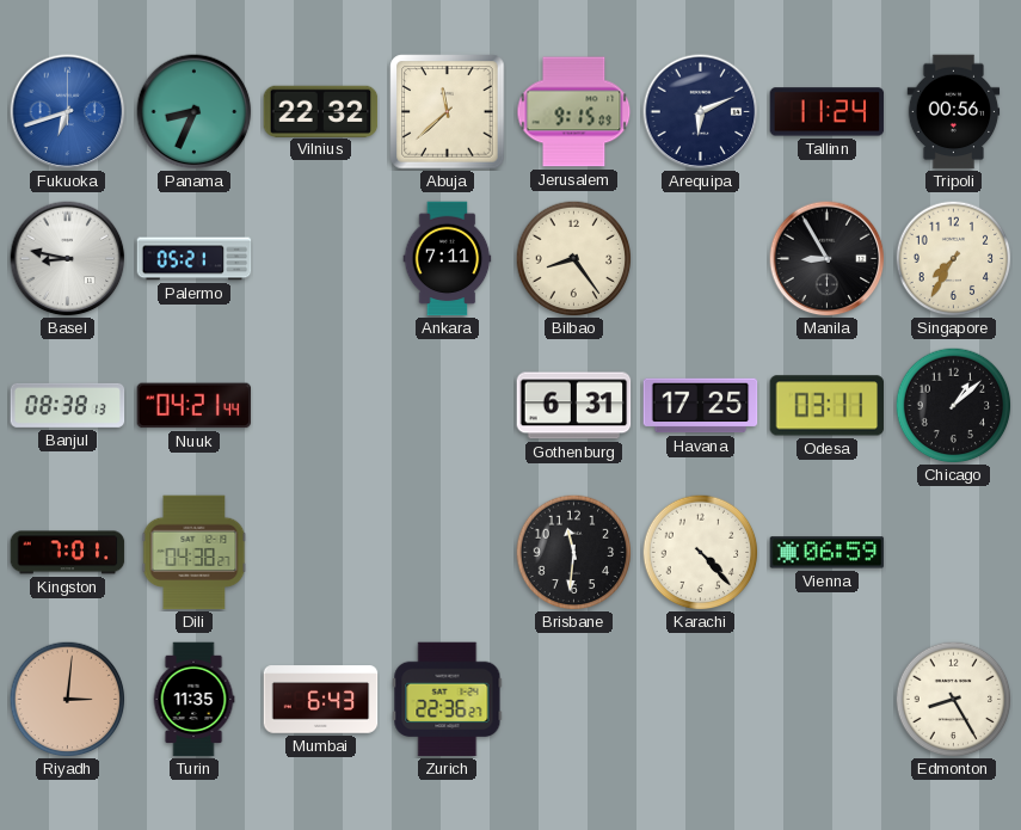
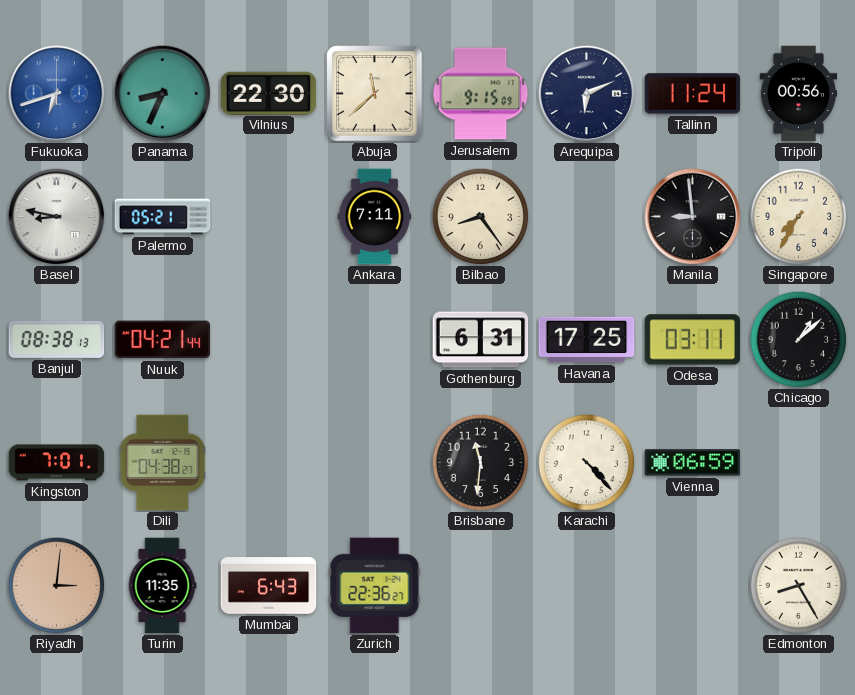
Vilnius: 22:32 -> 22:30 (269, 93)
Manila: 8:55 -> 8:59 (693, 217)
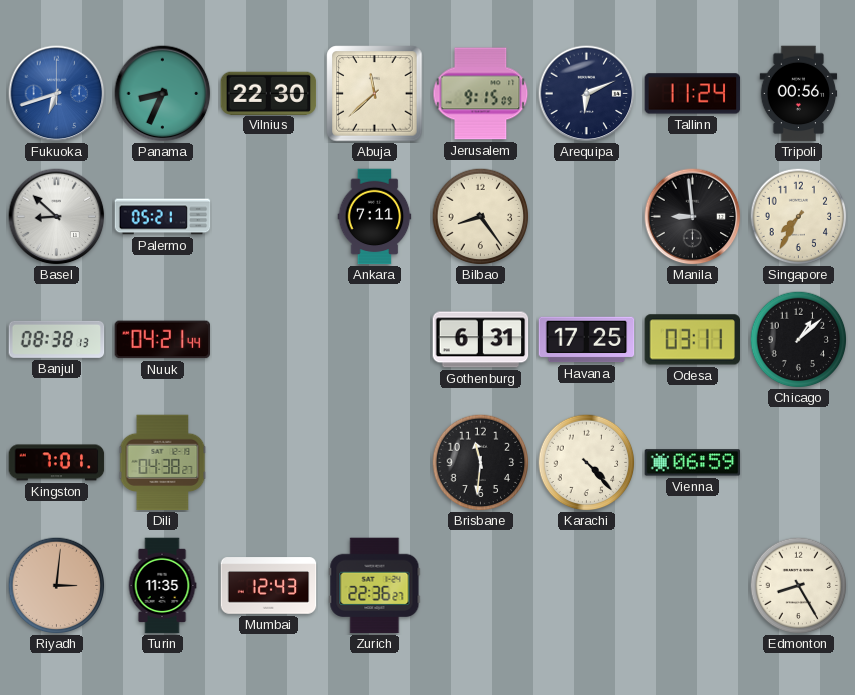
Basel: 8:47 -> 8:52 (57, 217)
Mumbai: 6:43 -> 12:43 (269, 586)
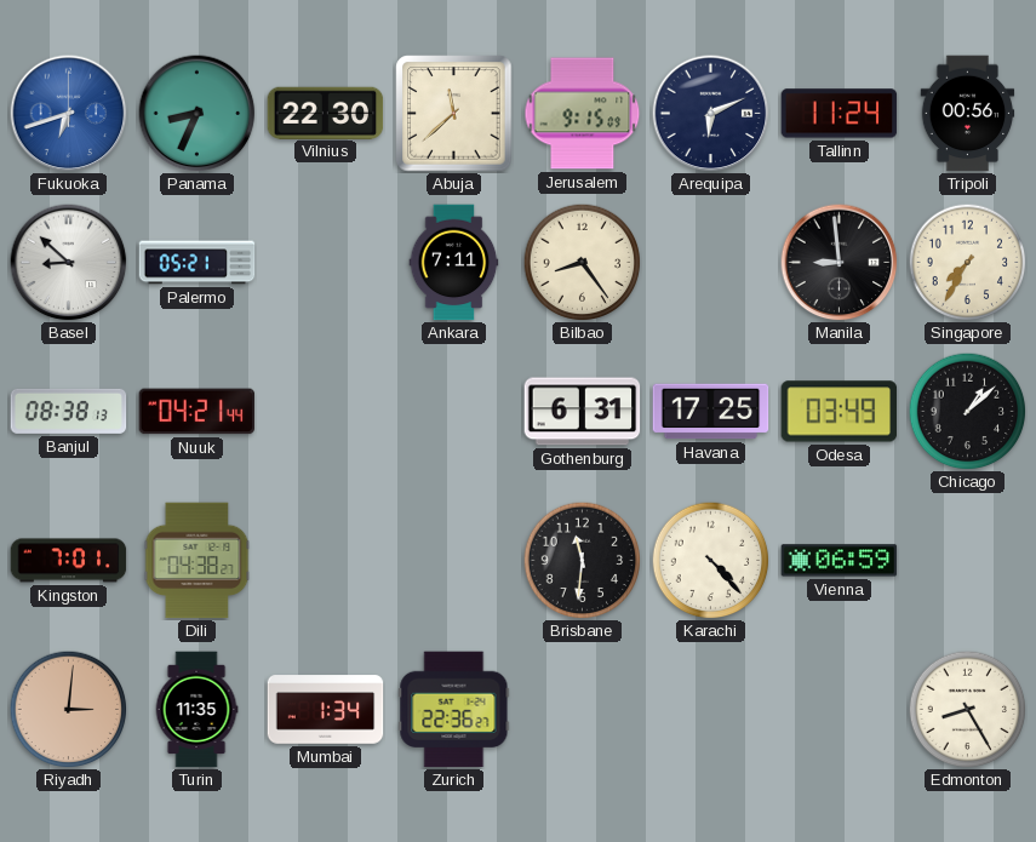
Odesa: 03:11 -> 03:49 (840, 412)
Mumbai: 12:43 -> 1:34 (326, 710)
